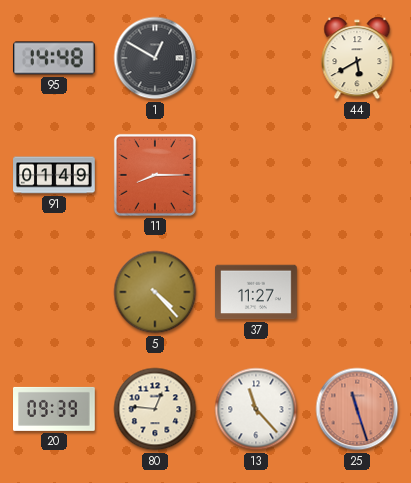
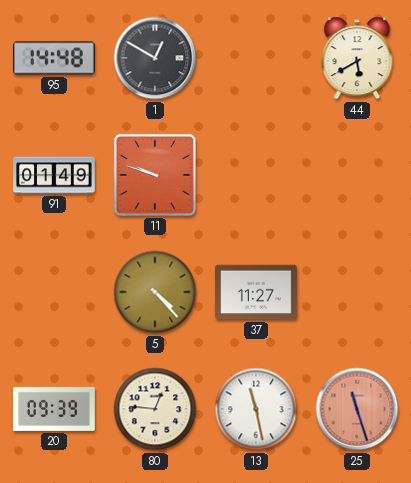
11: 8:15 -> 9:48 (155, 175)
13: 11:23 -> 11:28 (256, 409)
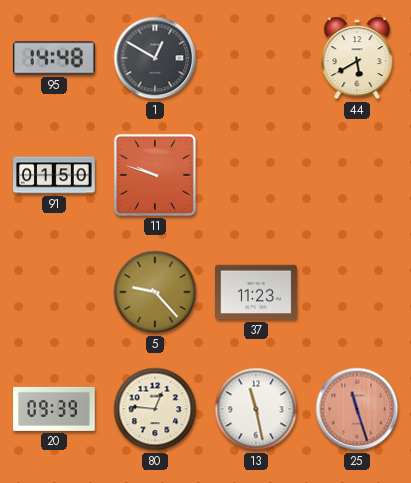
91: 01:49 -> 01:50 (54, 175)
5: 4:23 -> 9:23 (155, 292)
37: 11:27 -> 11:23 (256, 292)
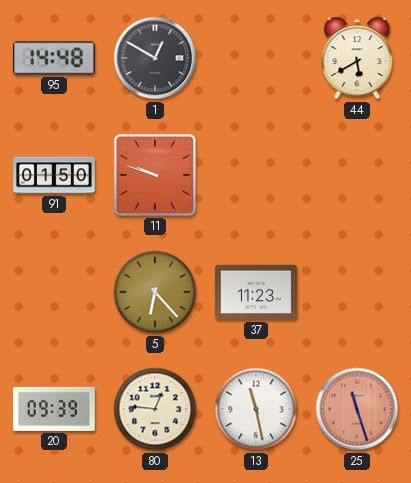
5: 9:23 -> 6:23 (155, 292)
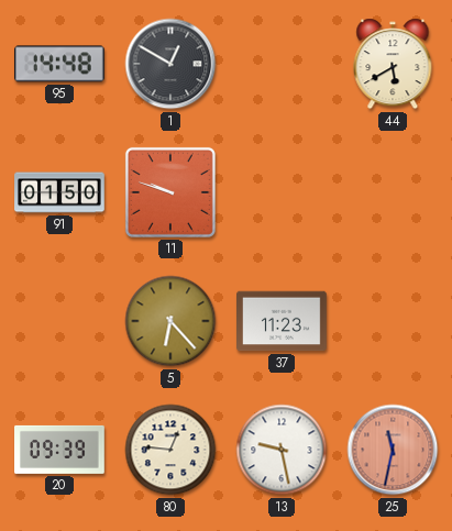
13: 11:28 -> 9:28 (282, 450)
25: 11:27 -> 11:32 (393, 450)
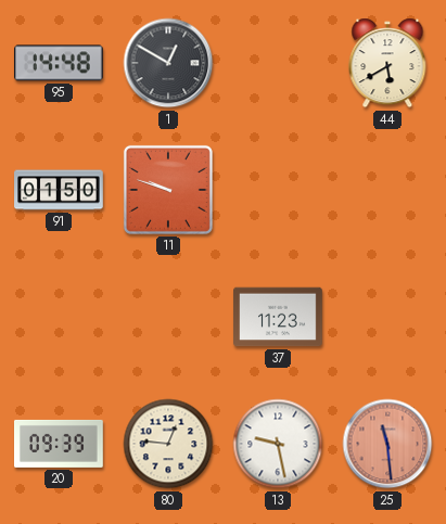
5: 6:23 -> none (170, 321)
25: 11:32 -> 11:29 (387, 444)
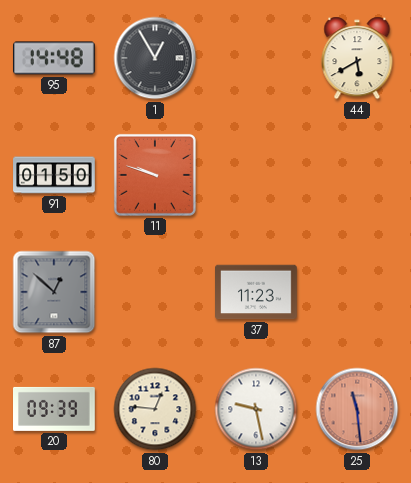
1: 12:50 -> 12:55 (155, 58)
87: none -> 12:52 (54, 292)
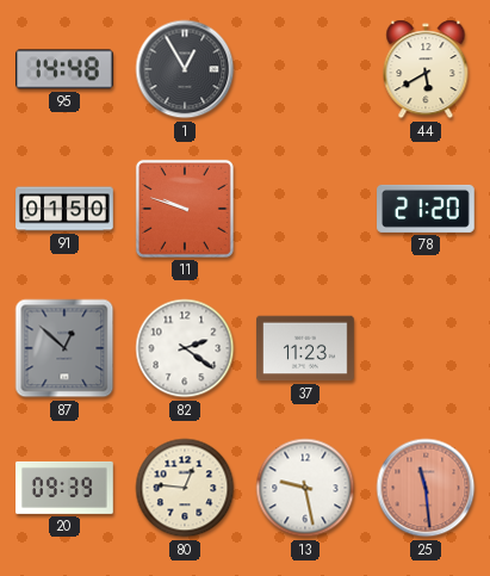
78: none -> 21:20 (427, 209)
82: none -> 2:21 (185, 348)
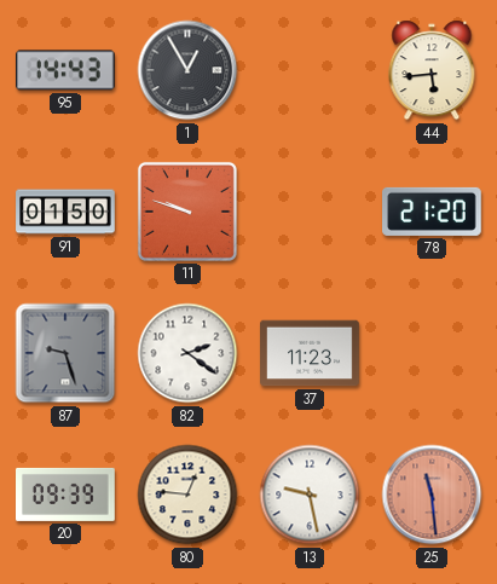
95: 14:48 -> 14:43 (67, 70)
44: 5:40 -> 5:44 (432, 70)
87: 12:52 -> 9:27 (65, 353)
